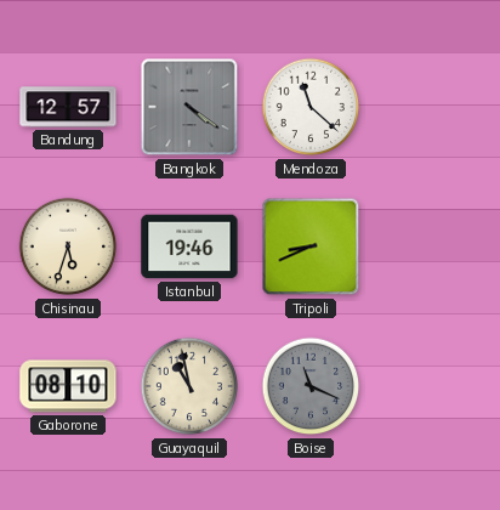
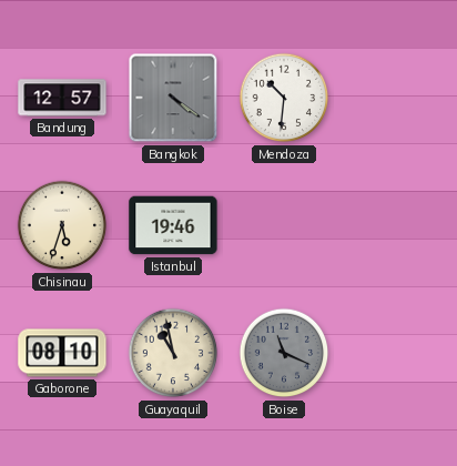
Mendoza: 11:22 -> 10:31 (284, 98)
Tripoli: 8:41 -> none (311, 246)
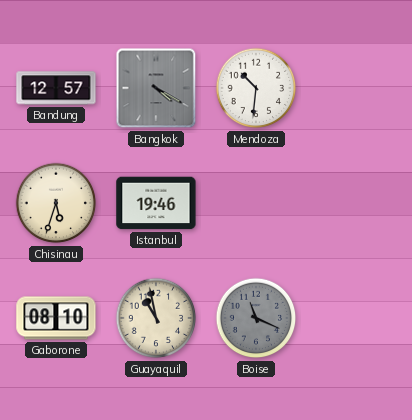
Bangkok: 4:21 -> 4:20 (156, 88)
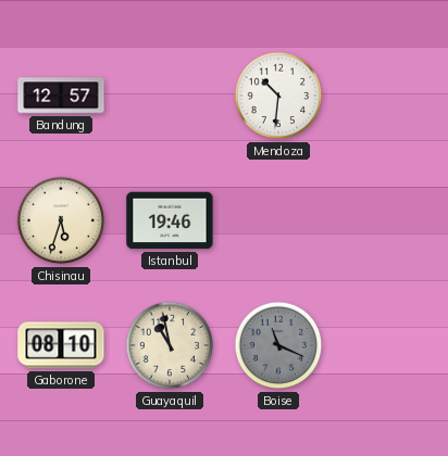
Bangkok: 4:20 -> none (156, 88)
